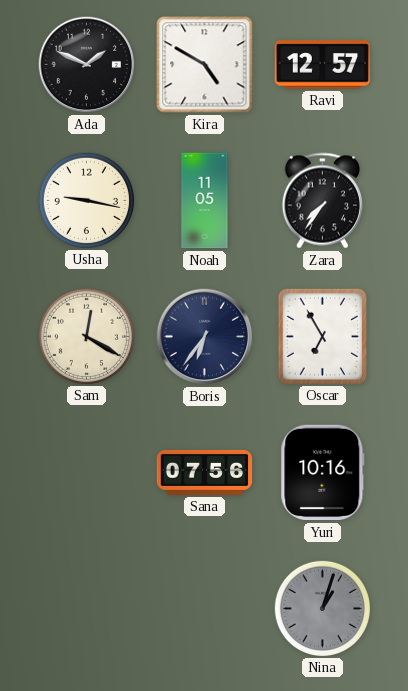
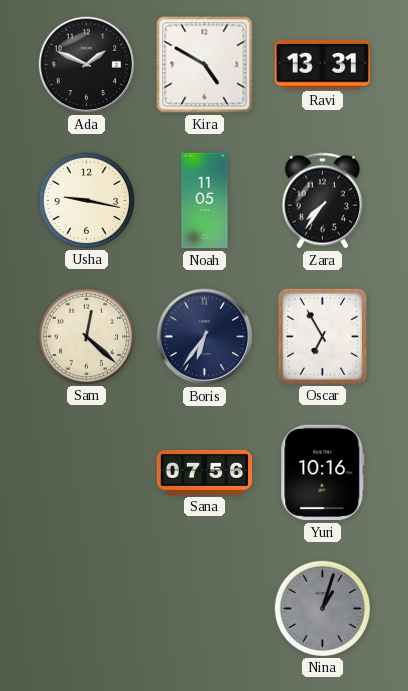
Ravi: 12:57 -> 13:31 (323, 65)
Sam: 12:20 -> 12:22 (86, 336)
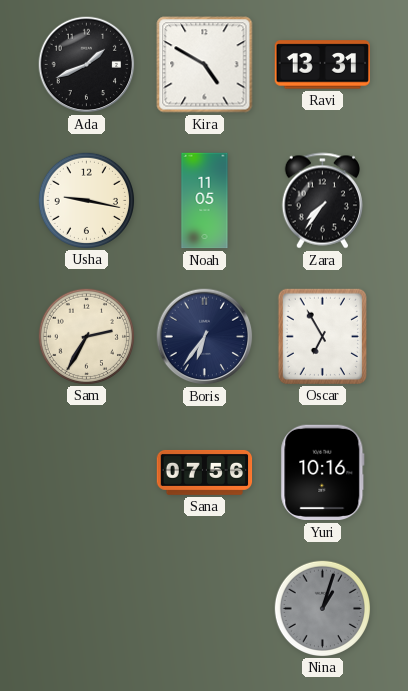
Ada: 1:49 -> 1:41 (87, 65)
Sam: 12:22 -> 2:35 (86, 336)
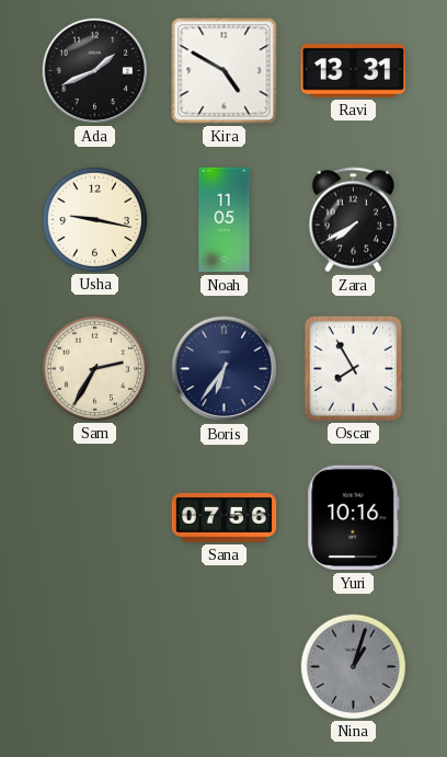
Zara: 7:36 -> 7:40 (353, 220)
Oscar: 6:55 -> 7:55 (353, 368)
